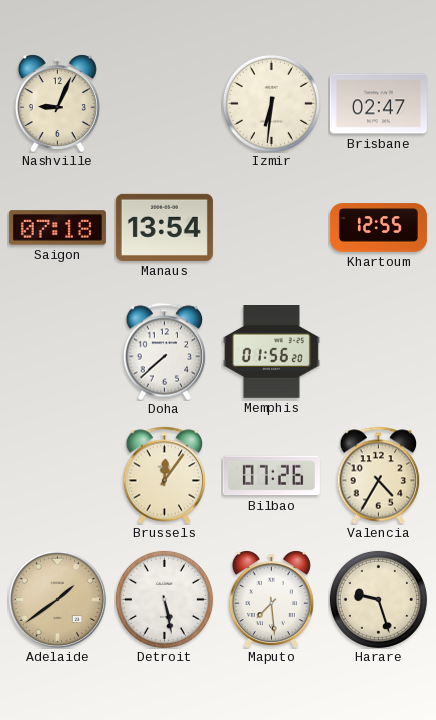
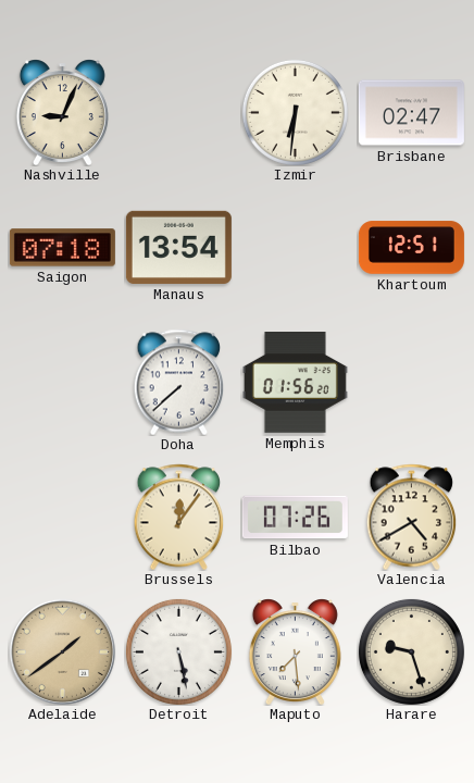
Khartoum: 12:55 -> 12:51 (411, 248)
Valencia: 4:35 -> 4:40 (412, 517)
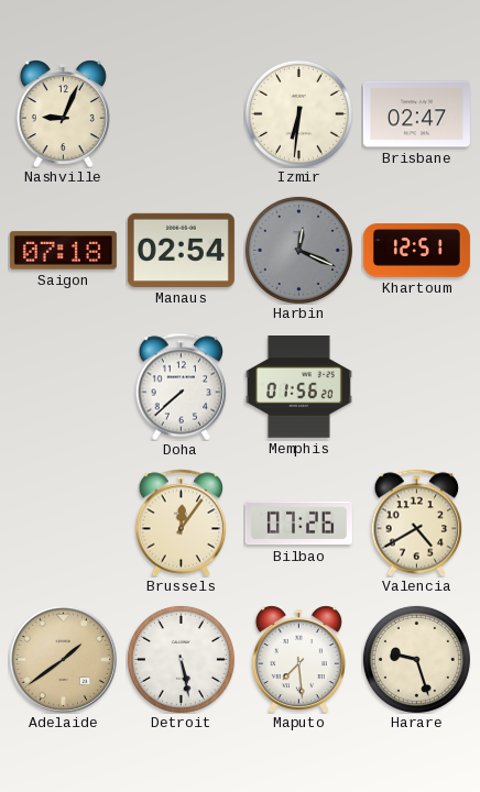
Manaus: 13:54 -> 02:54 (181, 250)
Harbin: none -> 12:19 (298, 250)
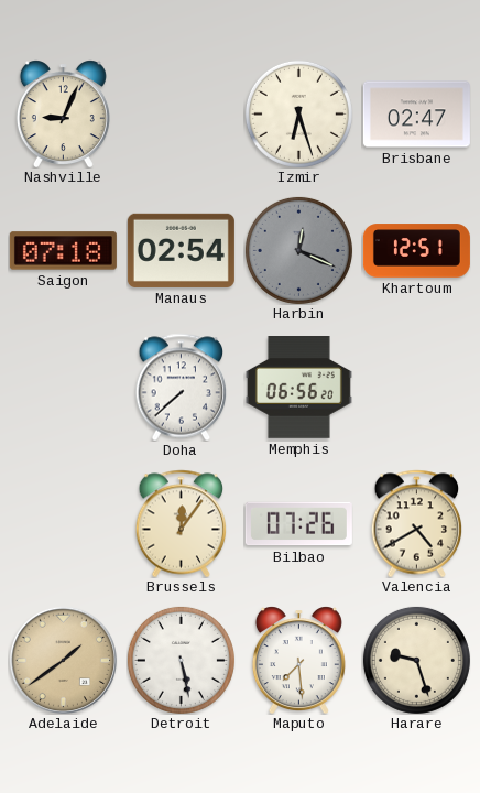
Izmir: 6:31 -> 6:27 (298, 113)
Memphis: 01:56 -> 06:56 (298, 388)
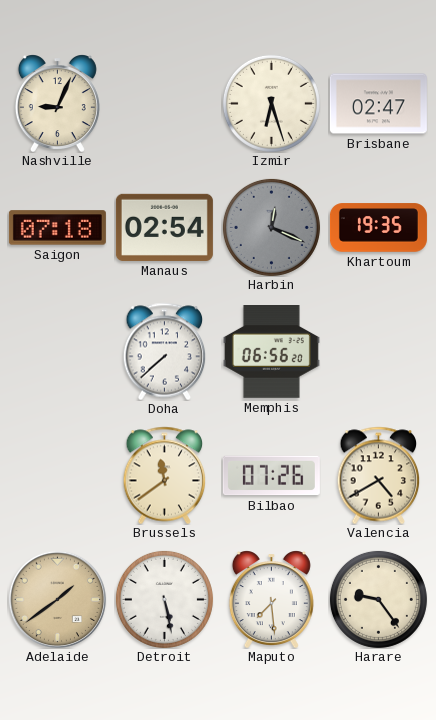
Khartoum: 12:51 -> 19:35 (378, 228)
Brussels: 12:06 -> 11:39 (165, 475)
Harare: 9:27 -> 9:24 (378, 599)
